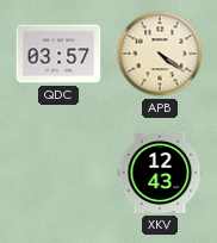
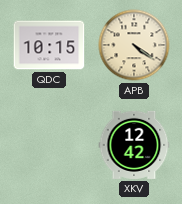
QDC: 03:57 -> 10:15 (49, 45)
XKV: 12:43 -> 12:42 (134, 145)
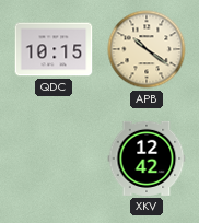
APB: 4:21 -> 10:21 (147, 49)
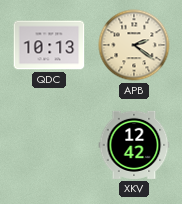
QDC: 10:15 -> 10:13 (49, 45)
APB: 10:21 -> 2:21 (134, 45)
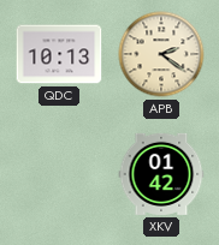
XKV: 12:42 -> 01:42 (161, 174)
